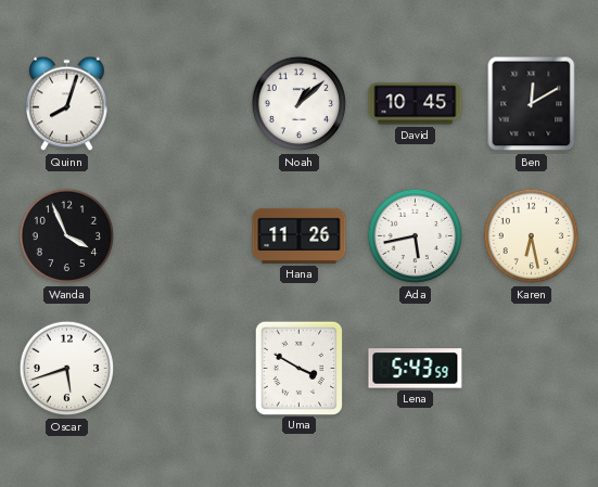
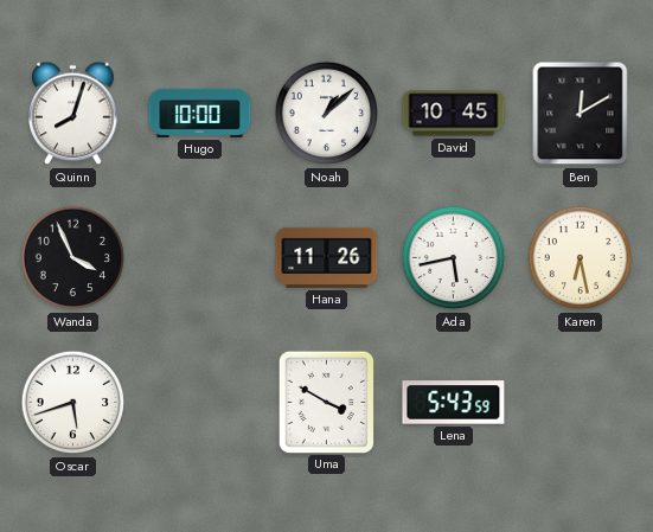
Hugo: none -> 10:00 (200, 113)
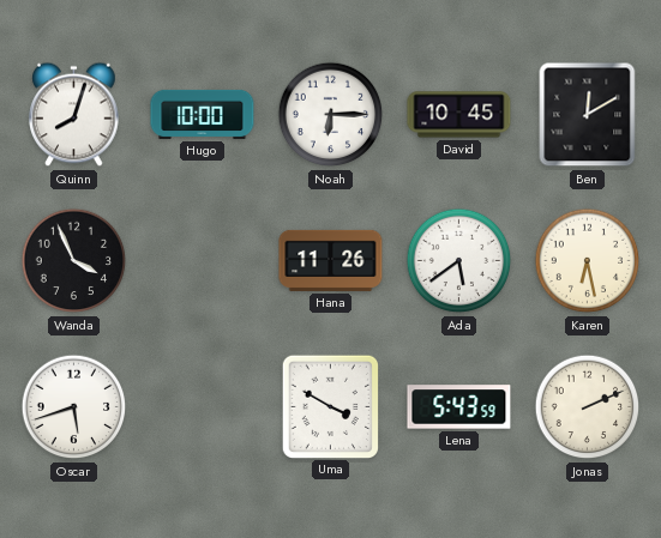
Noah: 1:08 -> 6:15 (331, 115)
Ada: 5:43 -> 5:39 (459, 261)
Jonas: none -> 2:11 (588, 407)
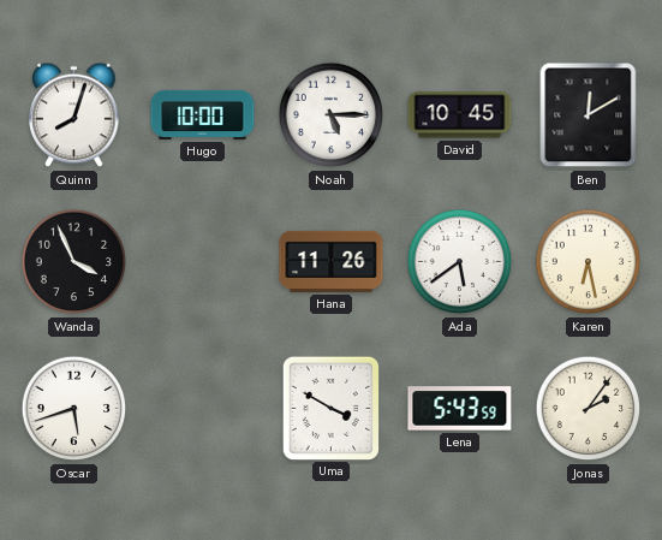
Noah: 6:15 -> 5:15 (332, 115)
Jonas: 2:11 -> 2:06 (589, 409)
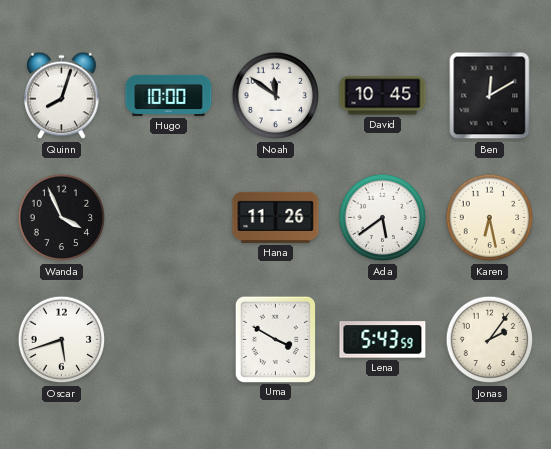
Noah: 5:15 -> 11:51 (276, 96)
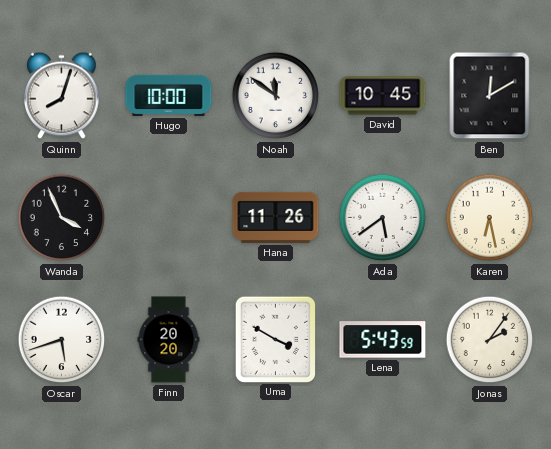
Finn: none -> 20:20 (169, 340)
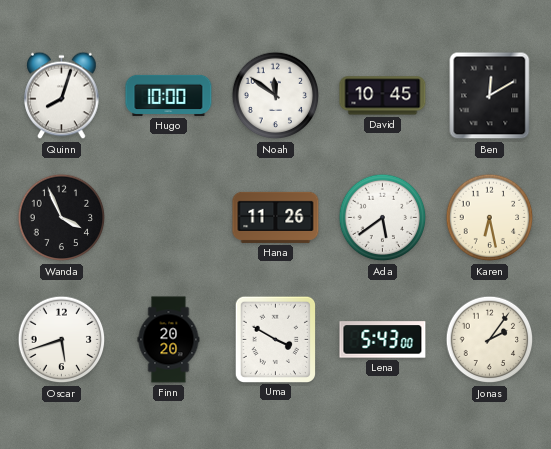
Lena: 5:43:59 -> 5:43:00 (383, 340)
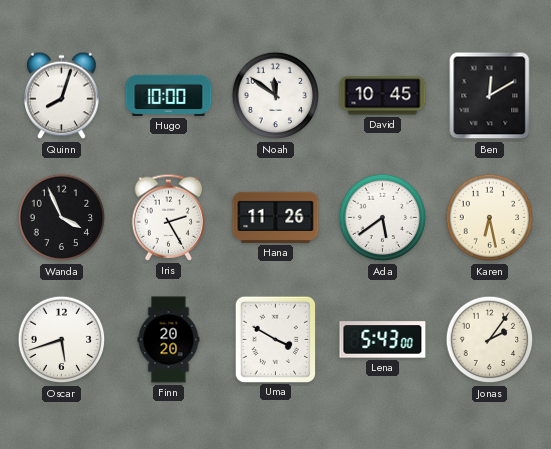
Iris: none -> 2:25 (169, 217)
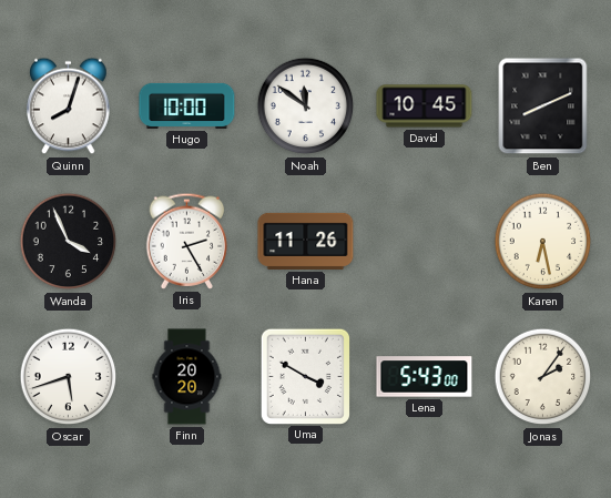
Ben: 12:10 -> 8:11 (543, 106)
Ada: 5:39 -> none (383, 218)
